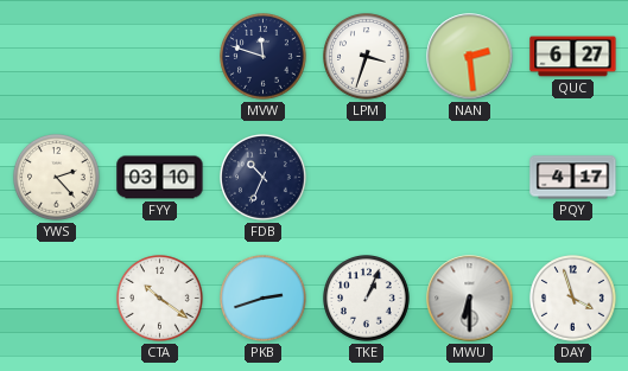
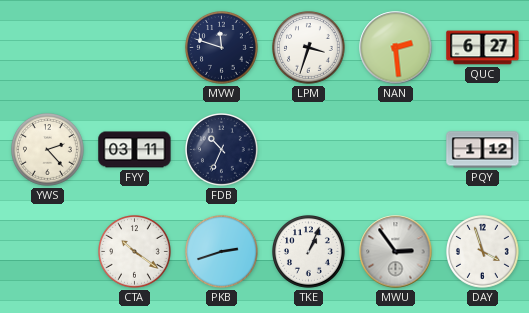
FYY: 03:10 -> 03:11 (135, 150)
PQY: 4:17 -> 1:12 (483, 150)
MWU: 6:30 -> 2:54 (396, 252)
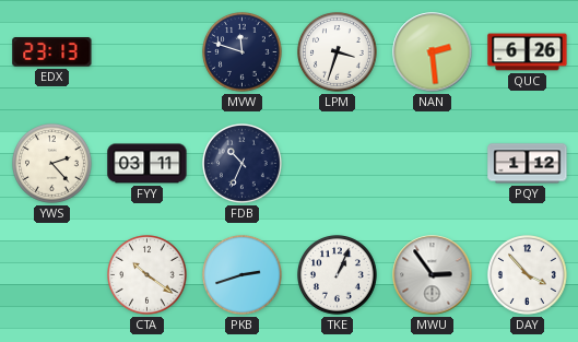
EDX: none -> 23:13 (52, 52)
QUC: 6:27 -> 6:26 (528, 52)
DAY: 3:57 -> 3:53 (528, 275)
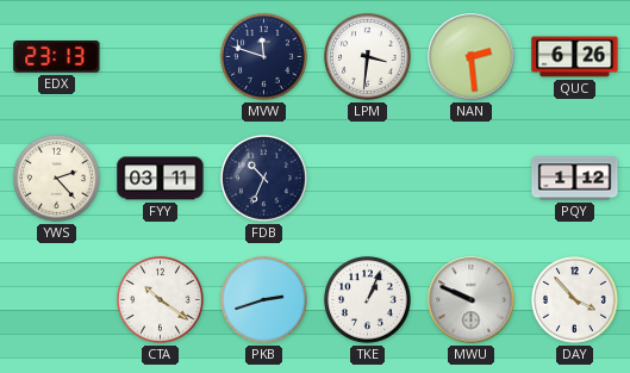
LPM: 3:33 -> 3:31 (368, 57)
MWU: 2:54 -> 9:49 (472, 300)
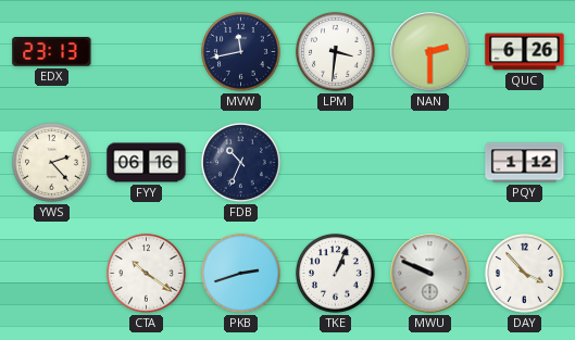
MVW: 11:48 -> 11:43 (241, 52)
NAN: 2:29 -> 2:30 (430, 52)
FYY: 03:11 -> 06:16 (147, 163)
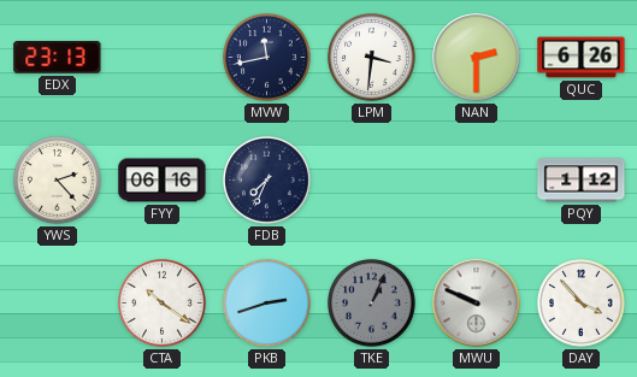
FDB: 10:34 -> 7:34 (267, 181)
TKE dial: white -> grey (372, 304)
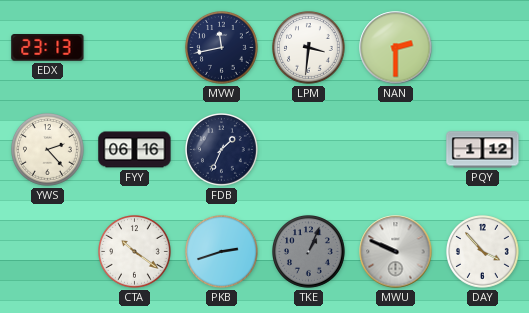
QUC: 6:26 -> none (582, 58)
FDB: 7:34 -> 1:34 (222, 150)
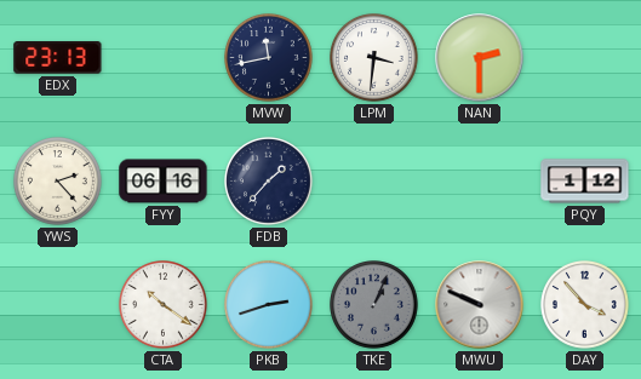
FDB: 1:34 -> 1:37 (269, 182)
